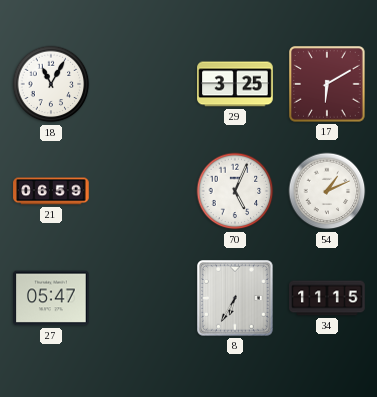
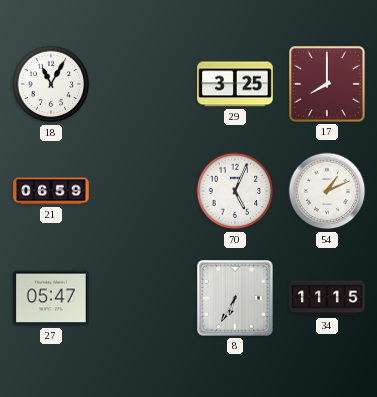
17: 6:10 -> 8:00 (328, 85)
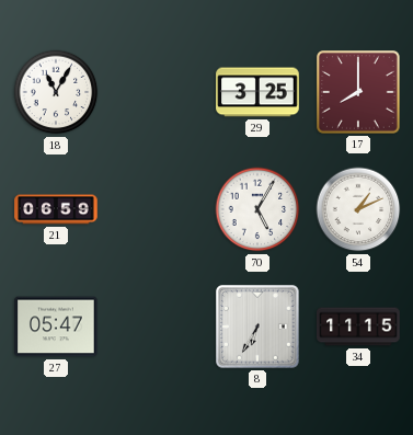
70: 5:04 -> 5:05 (257, 209)
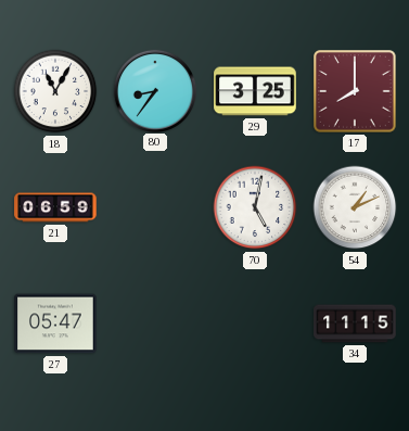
80: none -> 8:36 (154, 90)
70: 5:05 -> 5:02 (255, 207)
8: 6:35 -> none (259, 328)
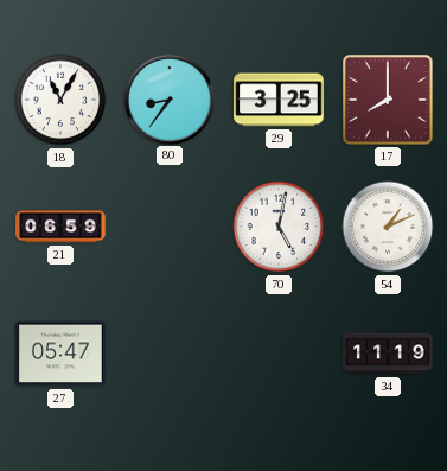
34: 11:15 -> 11:19 (388, 354)
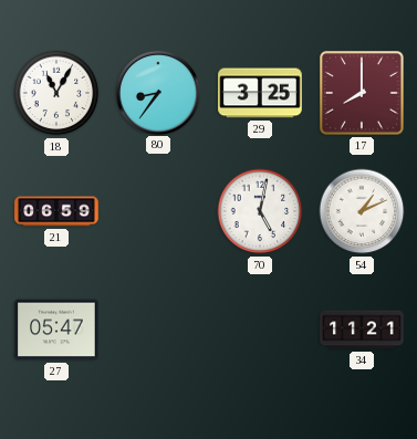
34: 11:19 -> 11:21 (362, 330)
